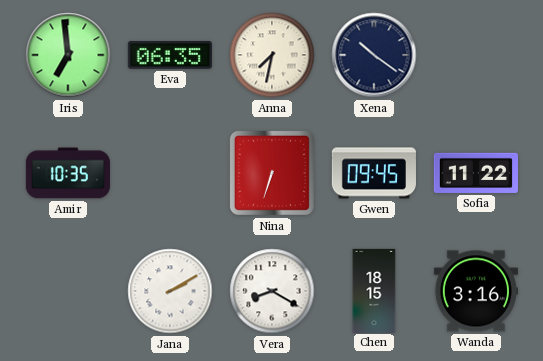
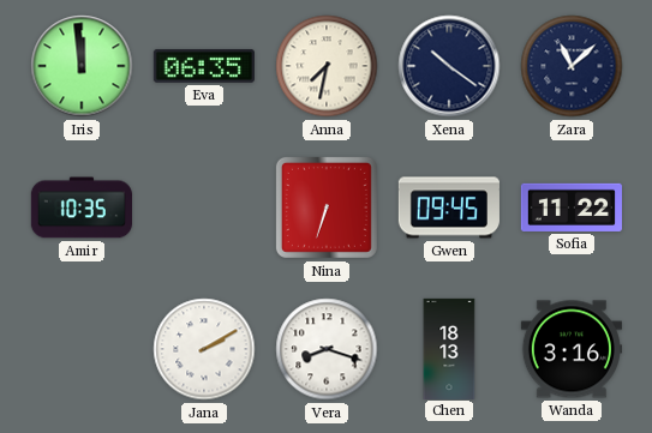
Iris: 6:59 -> 11:59 (82, 66)
Zara: none -> 11:08 (572, 66)
Vera: 8:20 -> 8:18 (327, 349)
Chen: 18:15 -> 18:13 (449, 348)
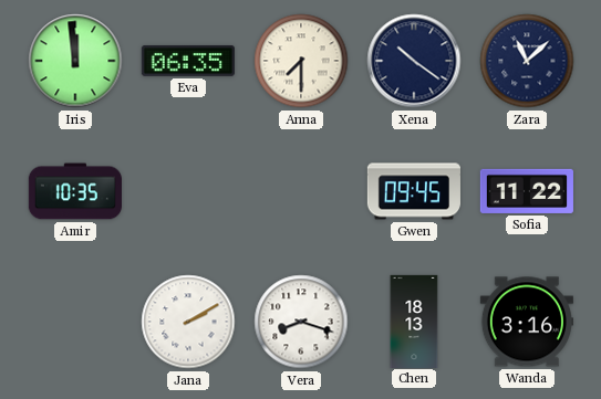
Anna: 7:32 -> 7:30 (301, 61)
Nina: 6:33 -> none (327, 208)
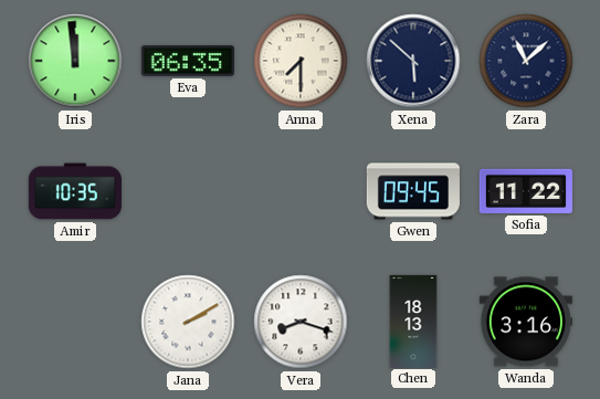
Xena: 10:21 -> 5:52 (413, 61)
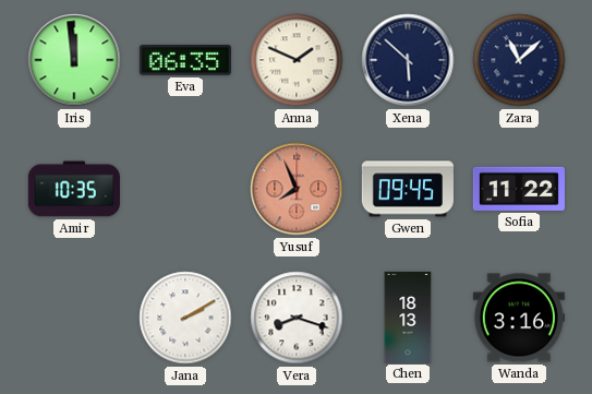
Anna: 7:30 -> 1:49 (297, 60)
Yusuf: none -> 7:56 (297, 189)
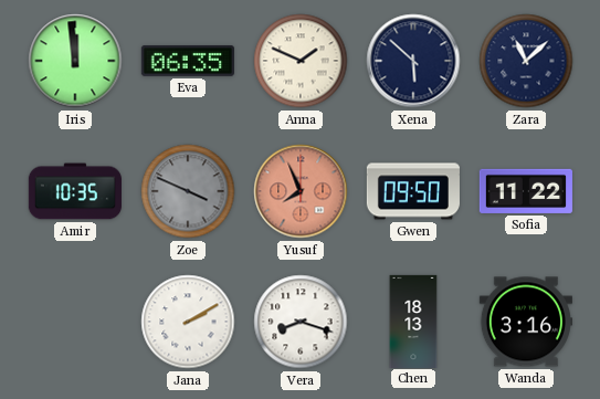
Zoe: none -> 3:49 (188, 191)
Gwen: 09:45 -> 09:50 (413, 191)
